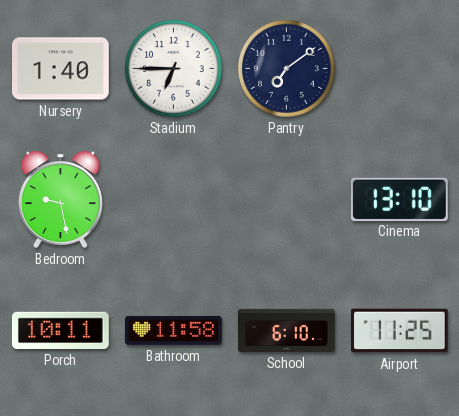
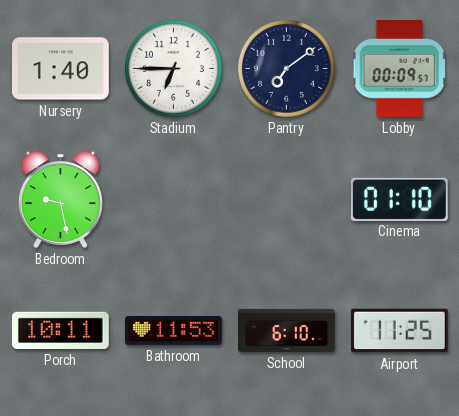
Lobby: none -> 00:09 (400, 68)
Cinema: 13:10 -> 01:10 (399, 199)
Bathroom: 11:58 -> 11:53 (174, 330)
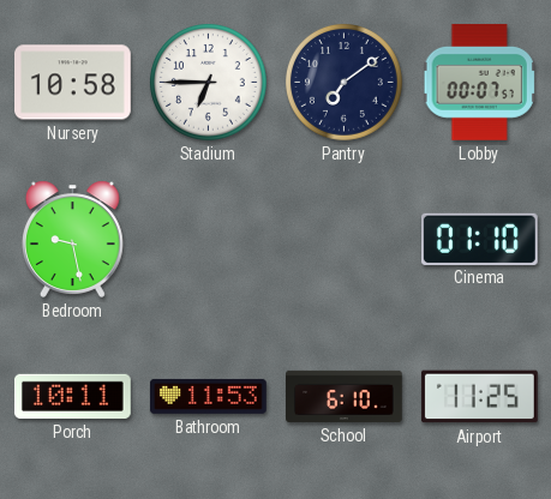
Nursery: 1:40 -> 10:58 (73, 83)
Lobby: 00:09 -> 00:07 (480, 82)
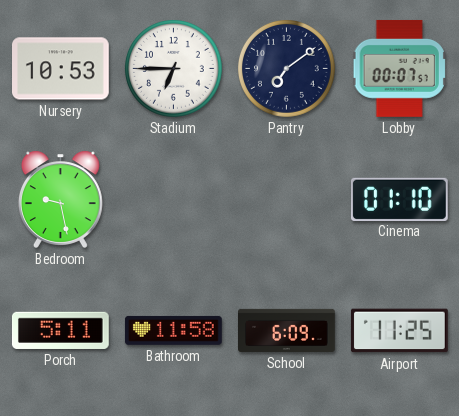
Nursery: 10:58 -> 10:53 (61, 69)
Porch: 10:11 -> 5:11 (60, 330)
Bathroom: 11:53 -> 11:58 (174, 330)
School: 6:10 -> 6:09 (287, 330)
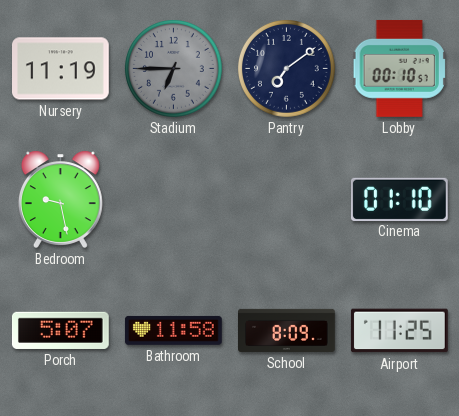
Nursery: 10:53 -> 11:19 (61, 69)
Stadium dial: white -> grey (173, 68)
Lobby: 00:07 -> 00:10 (400, 68)
Porch: 5:11 -> 5:07 (60, 330)
School: 6:09 -> 8:09 (287, 330)
